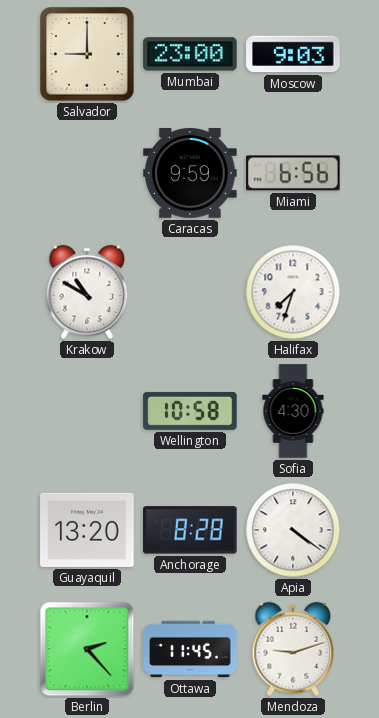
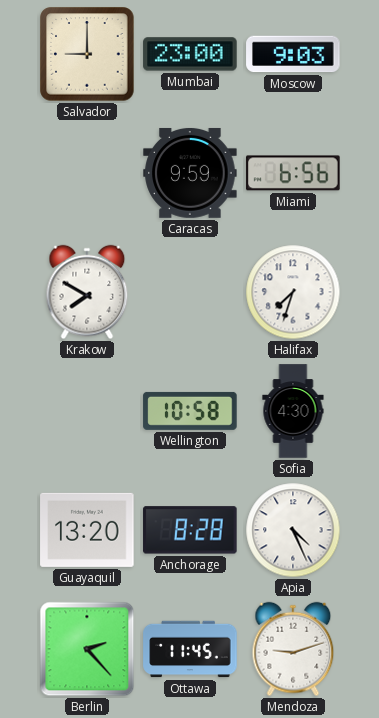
Krakow: 10:50 -> 7:50 (87, 292)
Apia: 4:21 -> 4:26 (293, 530)
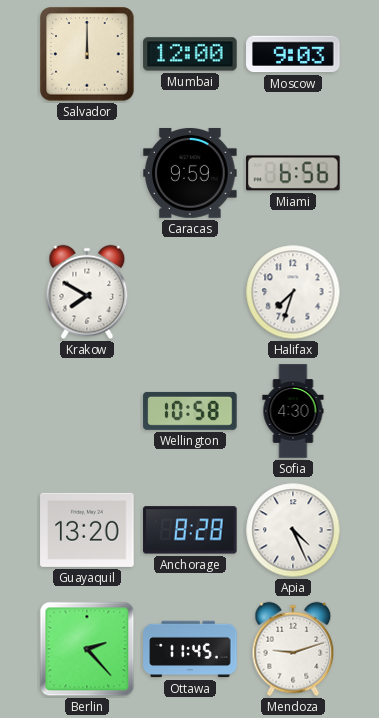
Salvador: 9:00 -> 12:00 (87, 54)
Mumbai: 23:00 -> 12:00 (190, 54)
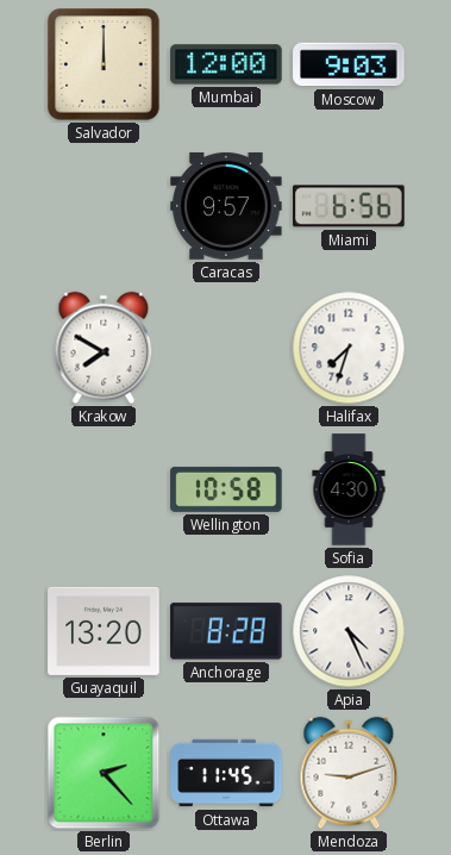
Caracas: 9:59 -> 9:57 (226, 206)
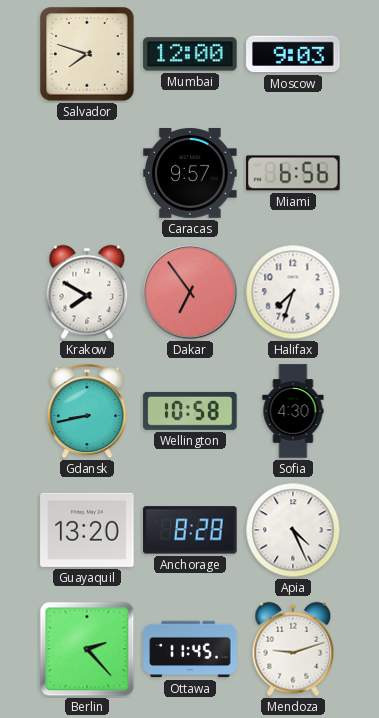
Salvador: 12:00 -> 7:48 (87, 54)
Dakar: none -> 6:54 (190, 292)
Gdansk: none -> 8:43 (87, 411)
